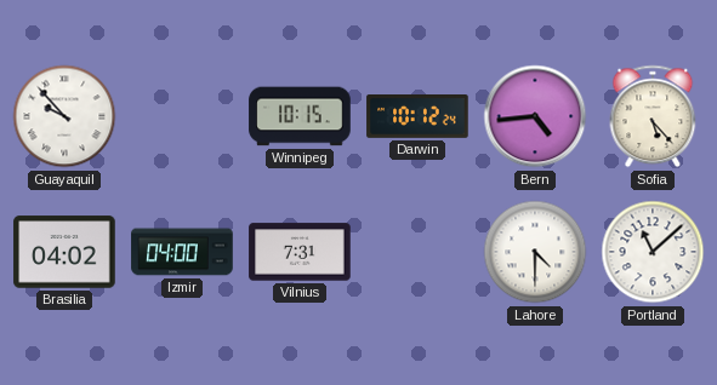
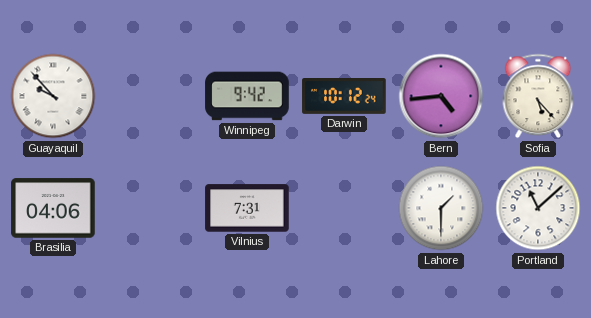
Winnipeg: 10:15 -> 9:42 (247, 96)
Brasilia: 04:02 -> 04:06 (53, 208)
Izmir: 04:00 -> none (182, 252)
Lahore: 4:30 -> 1:30 (441, 208)
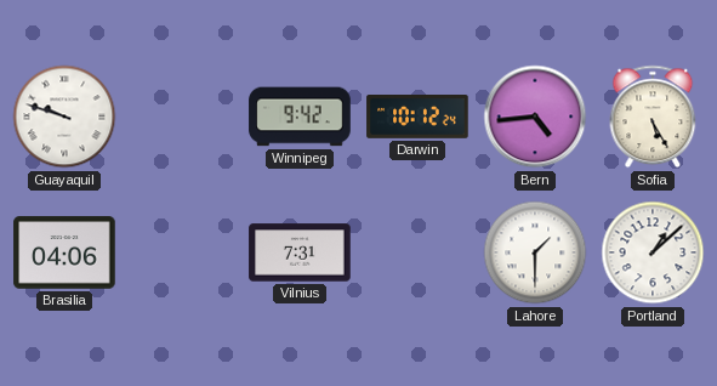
Guayaquil: 9:53 -> 9:48 (64, 117)
Sofia: 5:23 -> 5:25 (653, 117)
Portland: 11:08 -> 1:08 (653, 252)
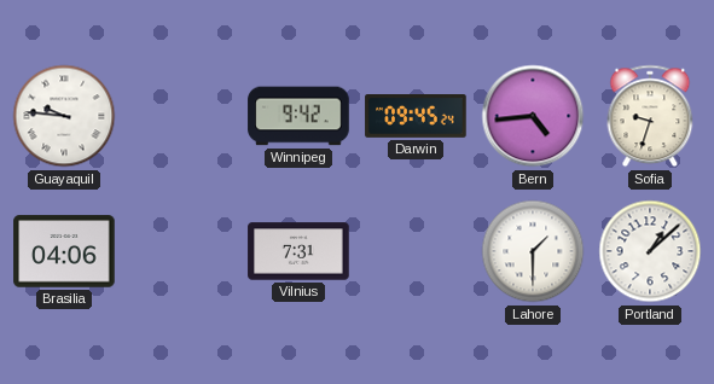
Guayaquil: 9:48 -> 9:46 (64, 116)
Darwin: 10:12 -> 09:45 (416, 117)
Sofia: 5:25 -> 9:33 (650, 116)
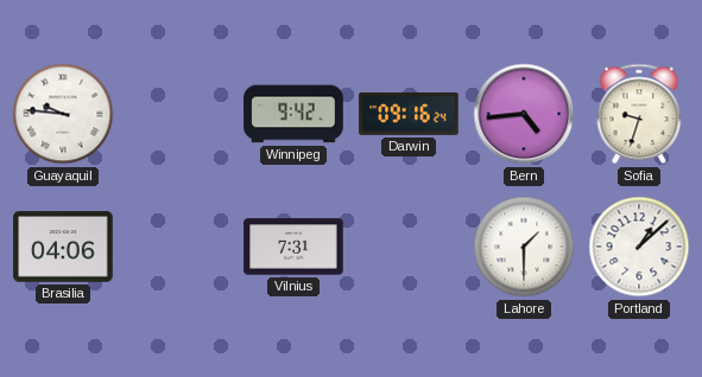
Darwin: 09:45 -> 09:16 (409, 115)
